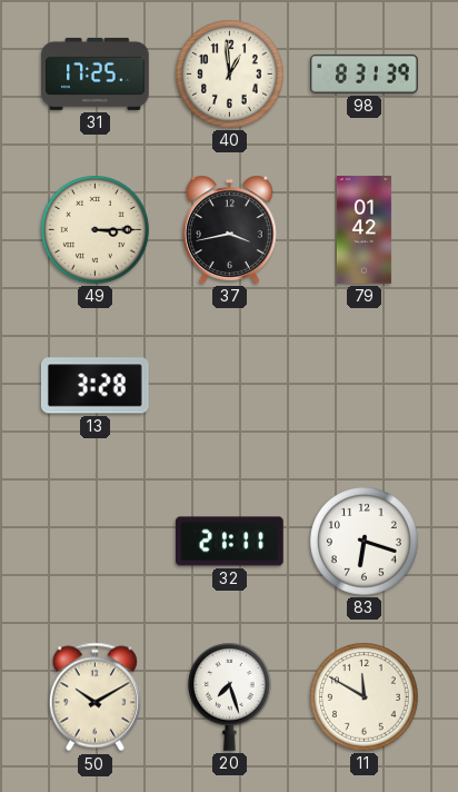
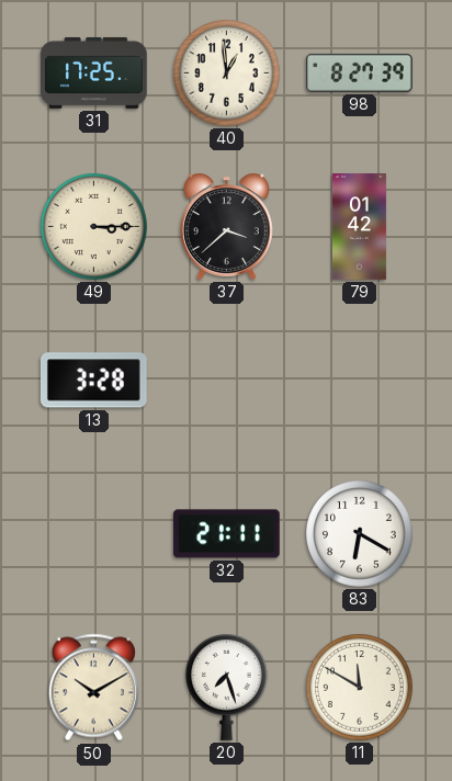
98: 8:31 -> 8:27 (360, 72)
37: 3:43 -> 3:38 (226, 226)
83: 6:18 -> 6:20 (360, 534)
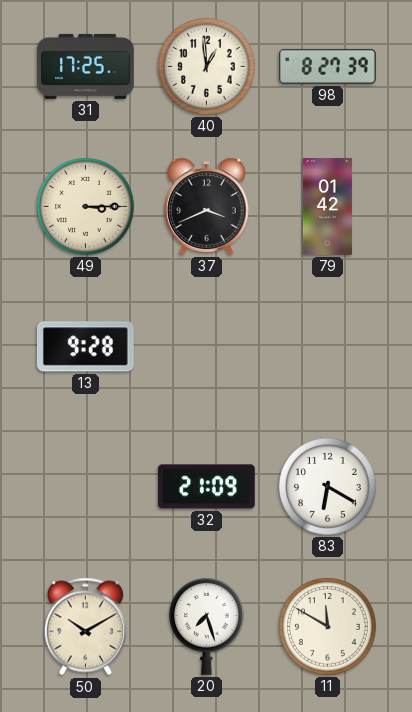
37: 3:38 -> 3:41 (206, 206)
13: 3:28 -> 9:28 (85, 347)
32: 21:11 -> 21:09 (207, 487)
